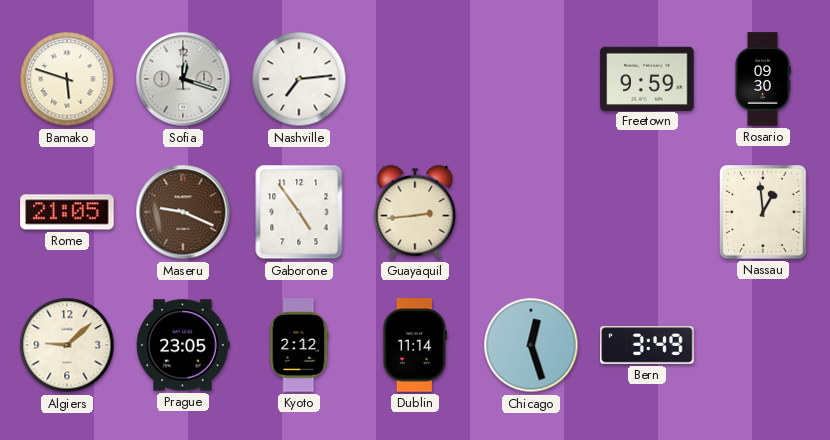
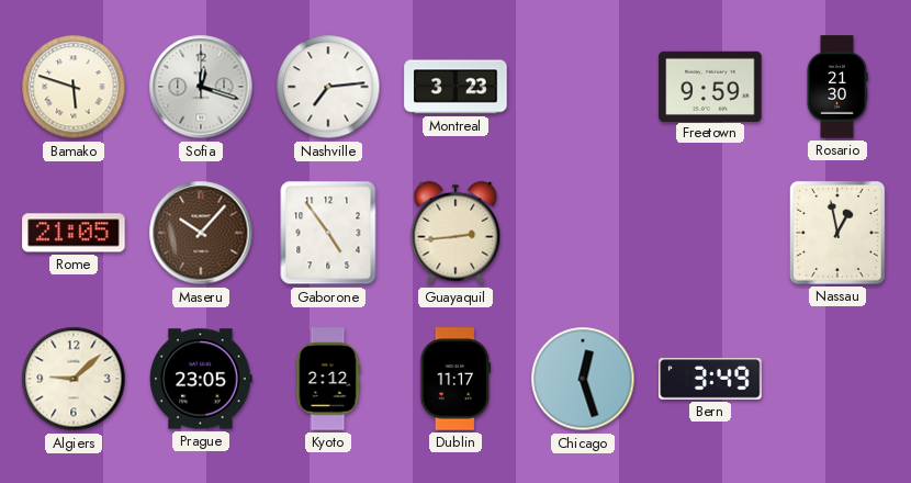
Montreal: none -> 3:23 (455, 87)
Rosario: 09:30 -> 21:30 (837, 87)
Maseru: 9:19 -> 10:07 (201, 233)
Nassau: 12:59 -> 12:58 (839, 234)
Dublin: 11:14 -> 11:17 (455, 379)
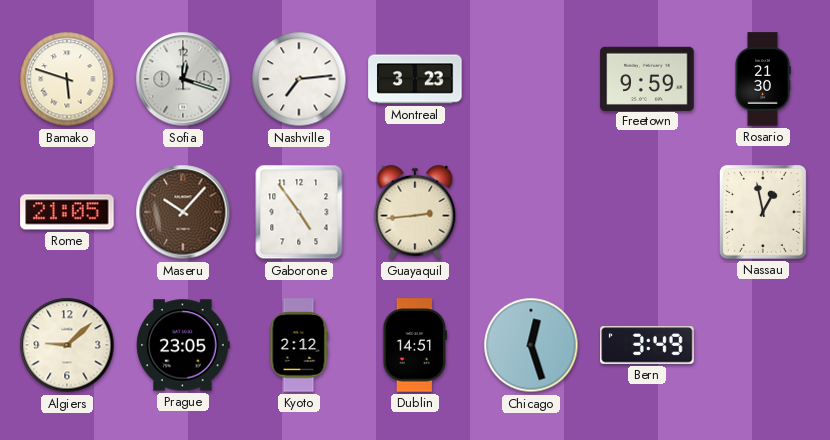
Dublin: 11:17 -> 14:51 (415, 345)
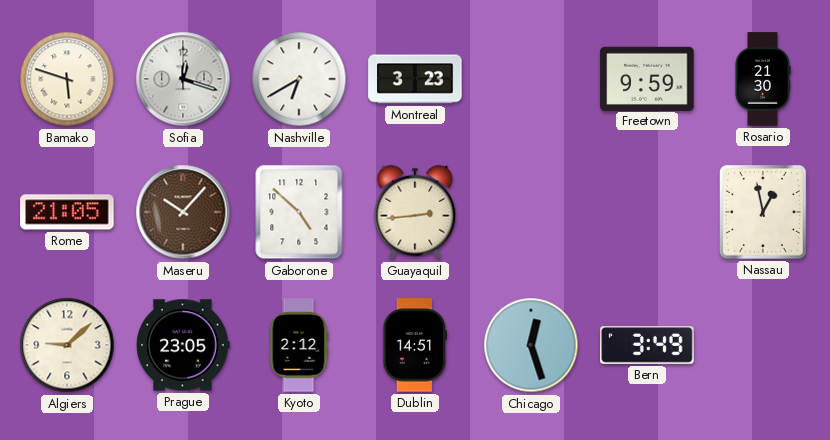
Nashville: 7:14 -> 6:40 (299, 79)
Gaborone: 4:54 -> 4:52 (299, 212)
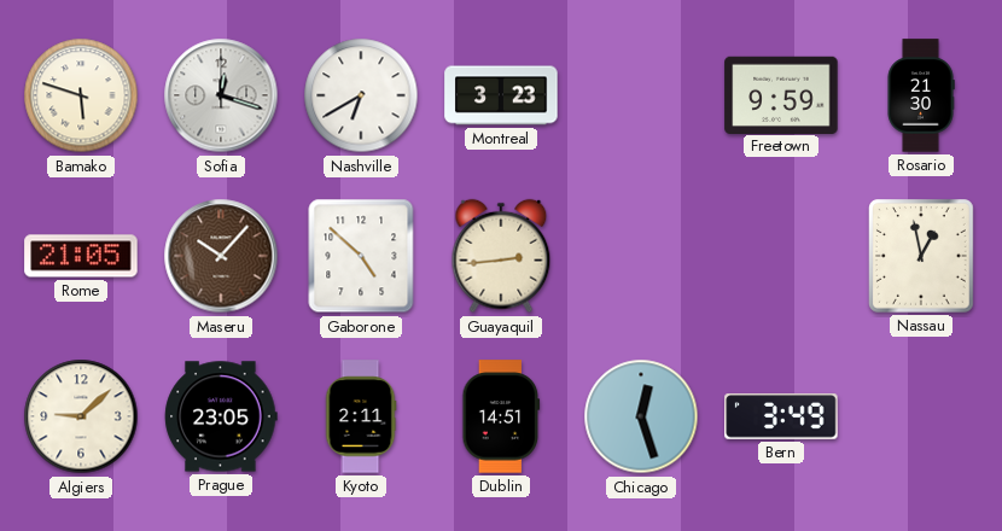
Kyoto: 2:12 -> 2:11 (361, 416)
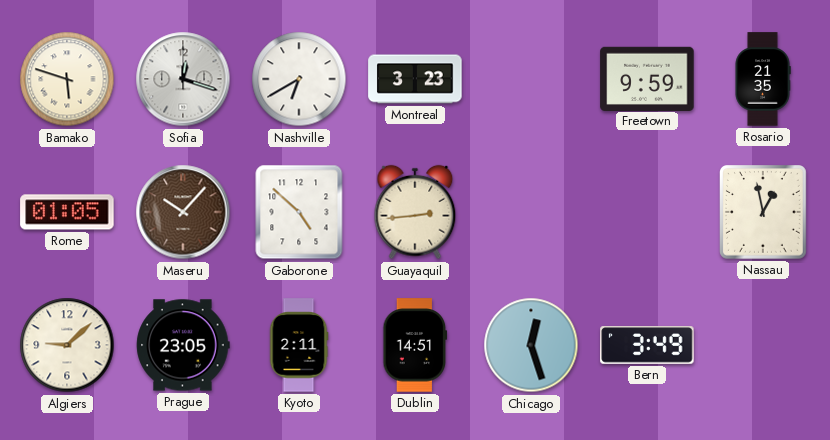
Rosario: 21:30 -> 21:35 (763, 79)
Rome: 21:05 -> 01:05 (67, 212)
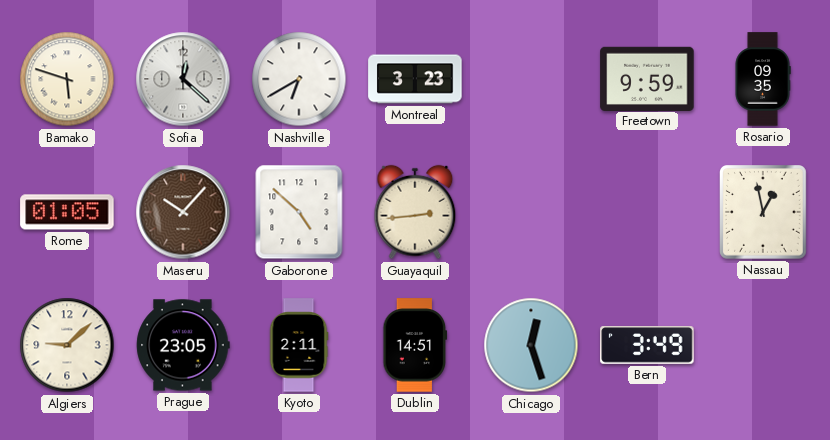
Sofia: 12:18 -> 12:22 (183, 79)
Rosario: 21:35 -> 09:35 (763, 79)
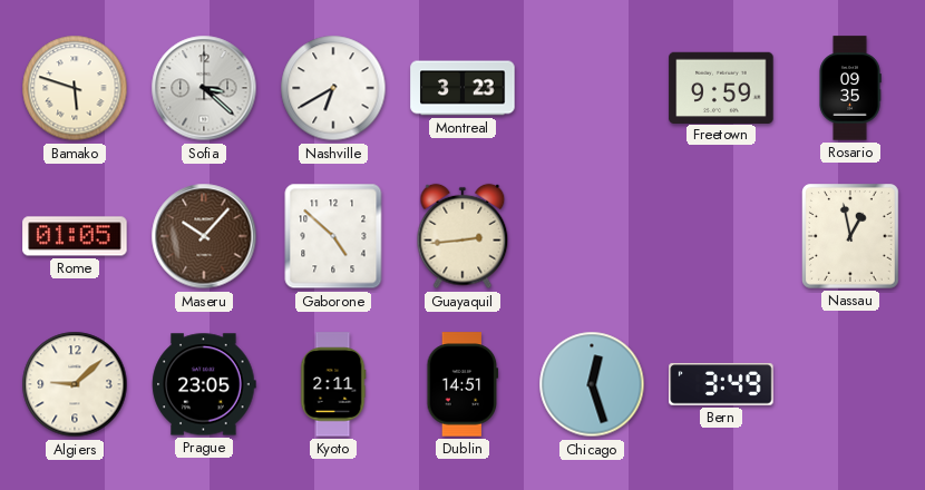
Sofia: 12:22 -> 3:22 (204, 88)
